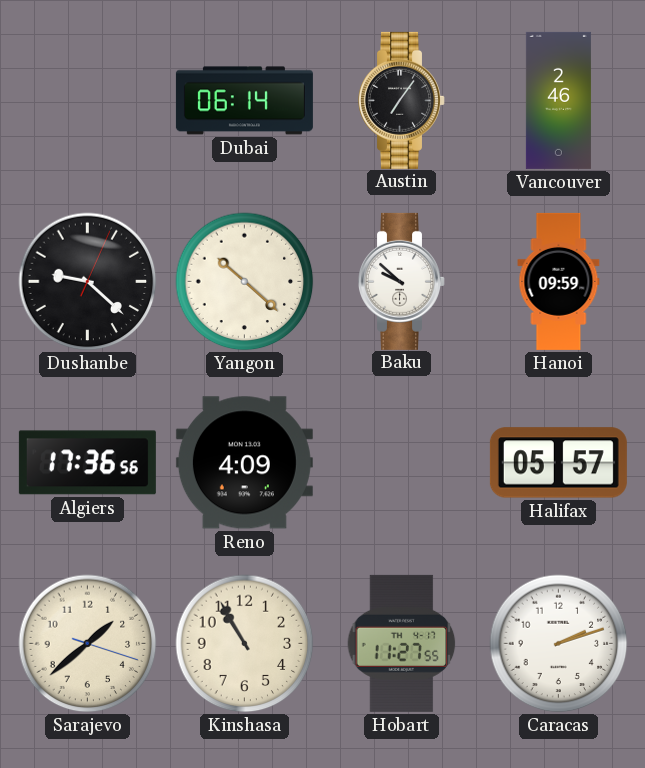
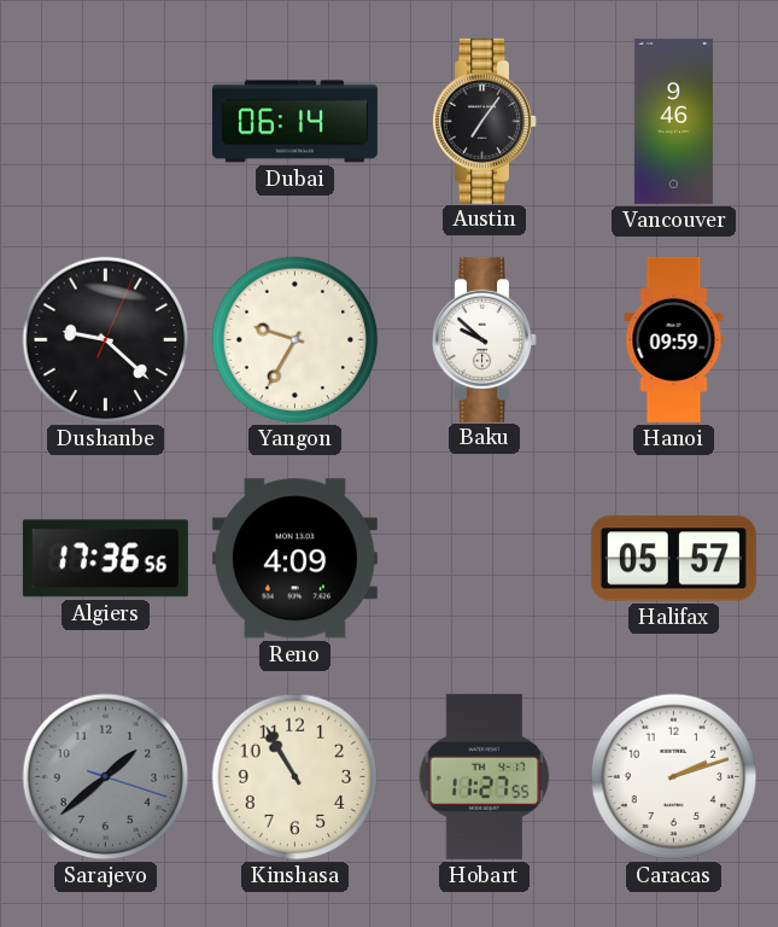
Vancouver: 2:46 -> 9:46 (673, 121)
Yangon: 10:22 -> 9:35 (296, 340)
Sarajevo dial: cream -> grey (106, 777)
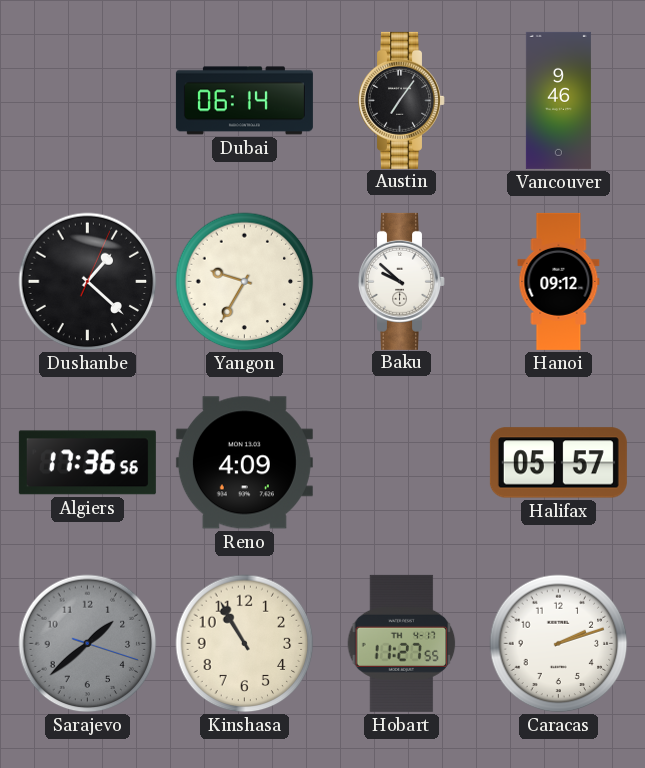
Dushanbe: 9:22 -> 1:22 (88, 282)
Hanoi: 09:59 -> 09:12 (559, 281)
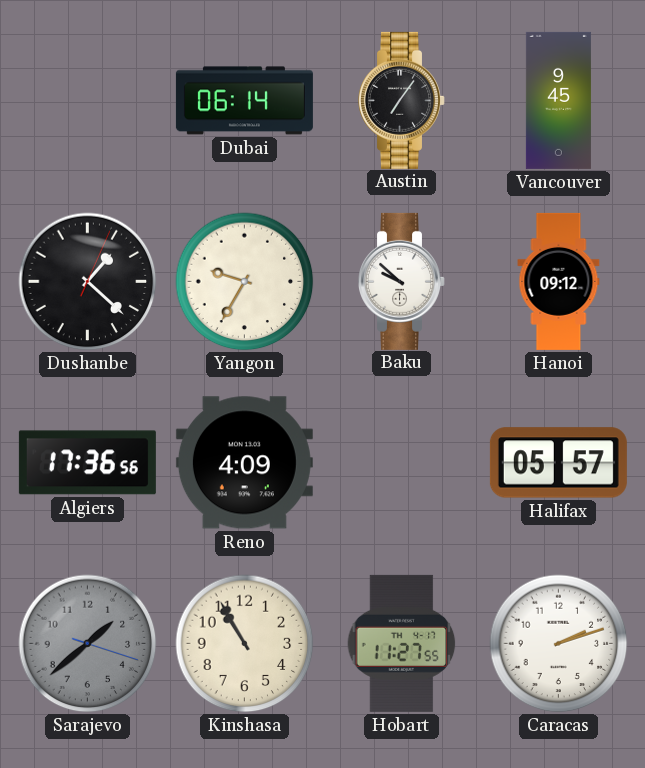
Vancouver: 9:46 -> 9:45 (558, 100)
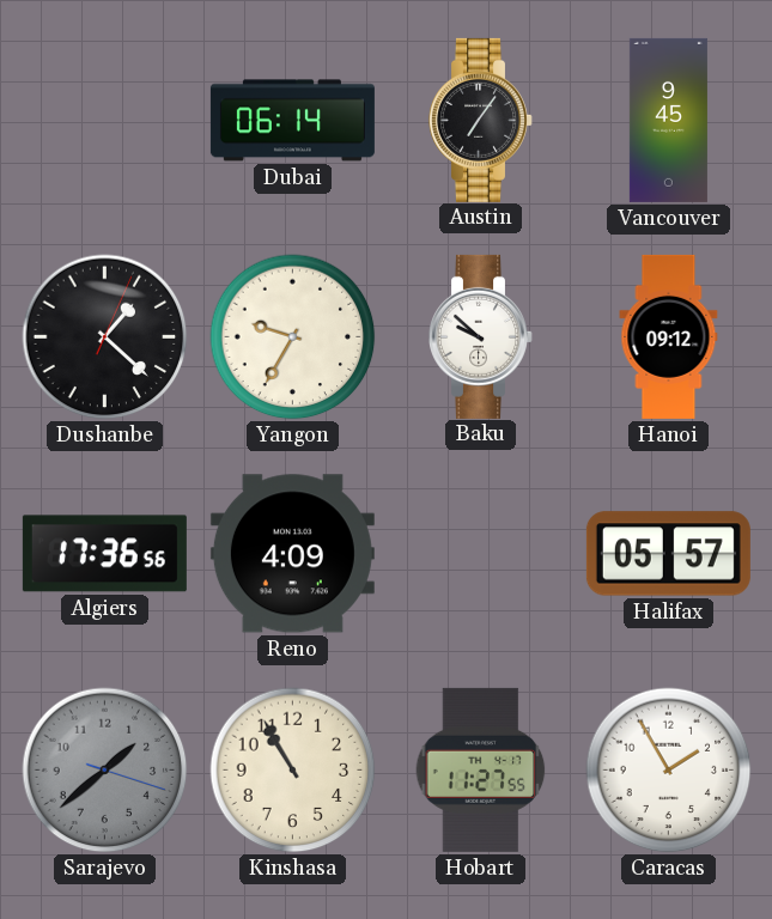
Caracas: 2:12 -> 1:55 (669, 771)
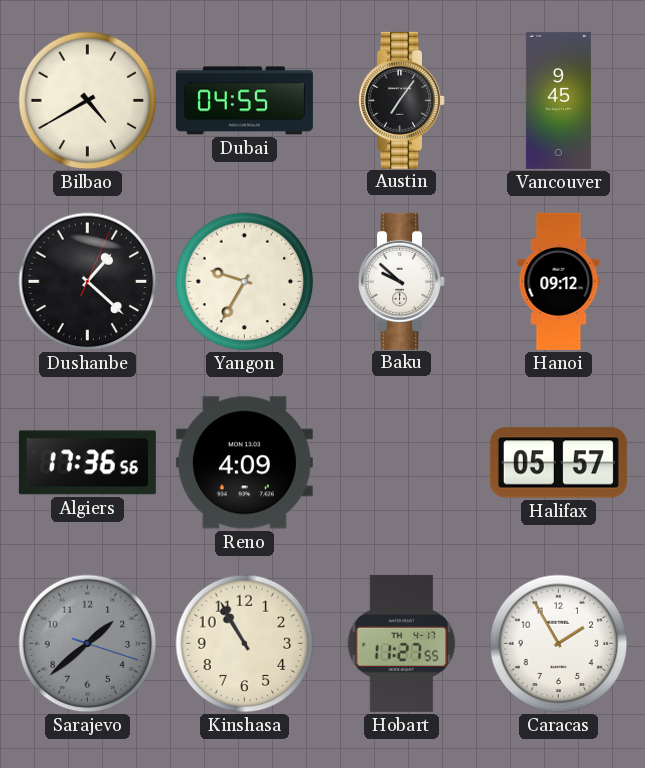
Bilbao: none -> 4:40 (88, 101)
Dubai: 06:14 -> 04:55 (244, 101)
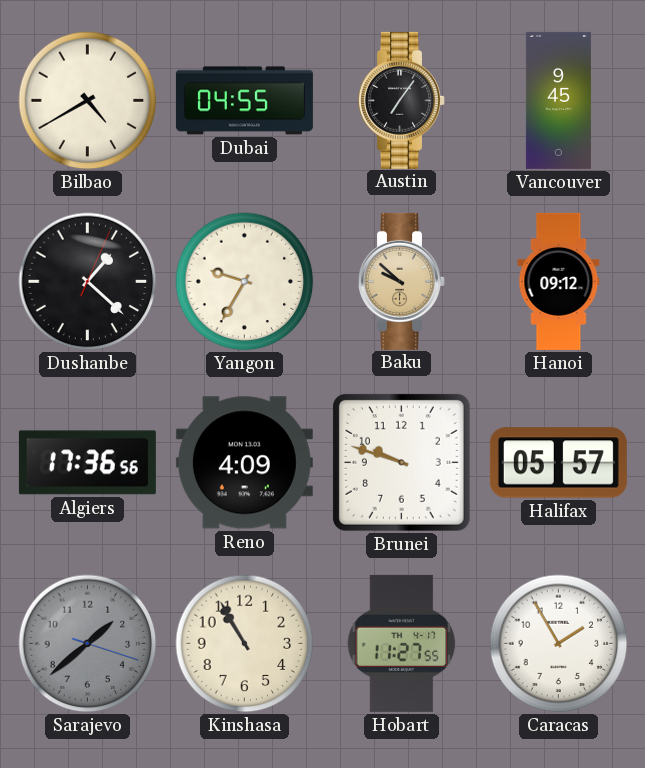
Baku dial: white -> champagne (402, 281)
Brunei: none -> 9:48 (401, 462)
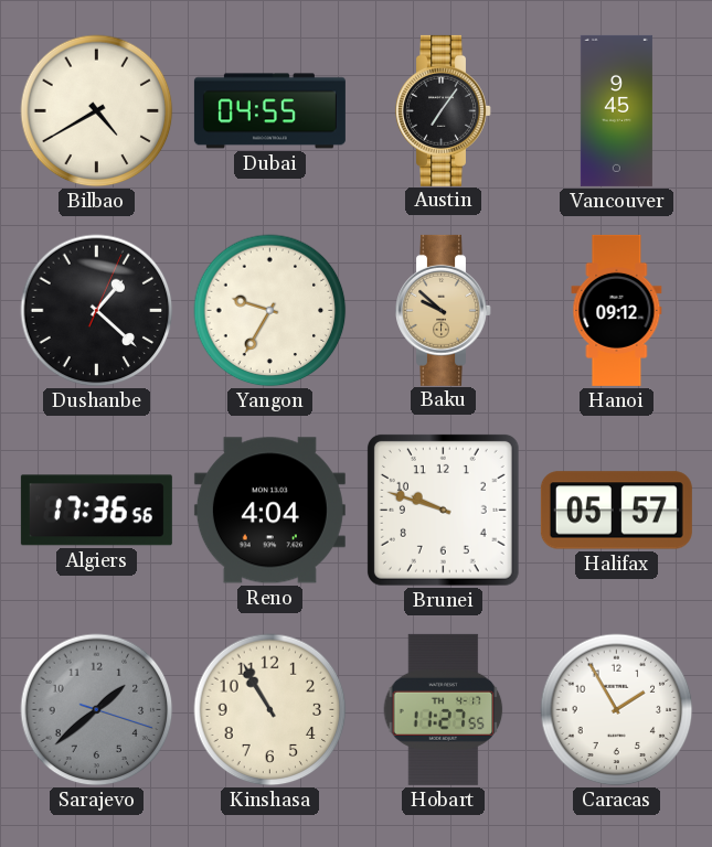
Reno: 4:09 -> 4:04 (269, 511)
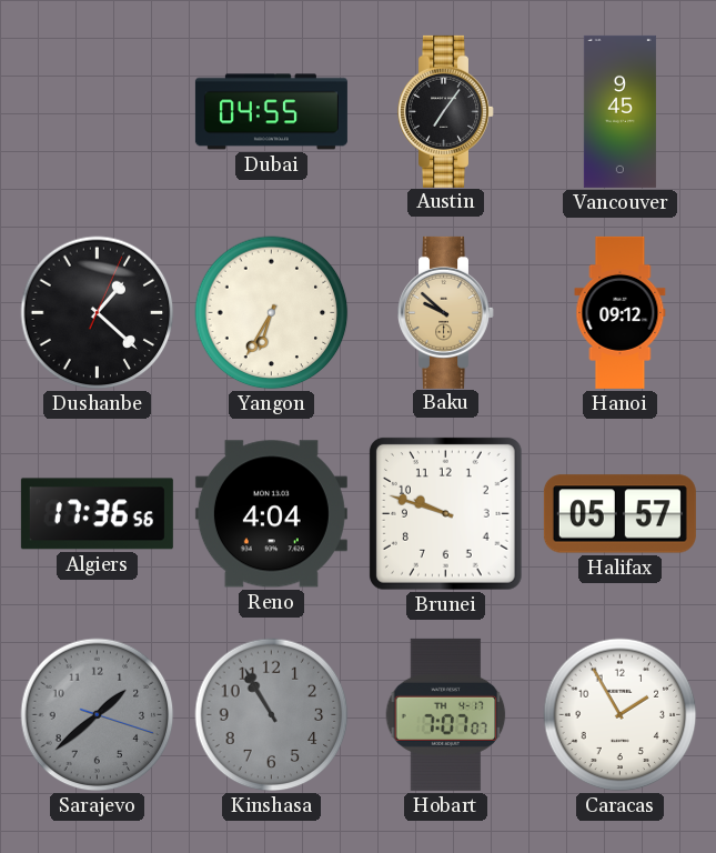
Bilbao: 4:40 -> none (97, 111)
Yangon: 9:35 -> 6:35 (272, 313)
Kinshasa dial: cream -> grey (272, 715)
Hobart: 11:27 -> 7:07 (446, 714)
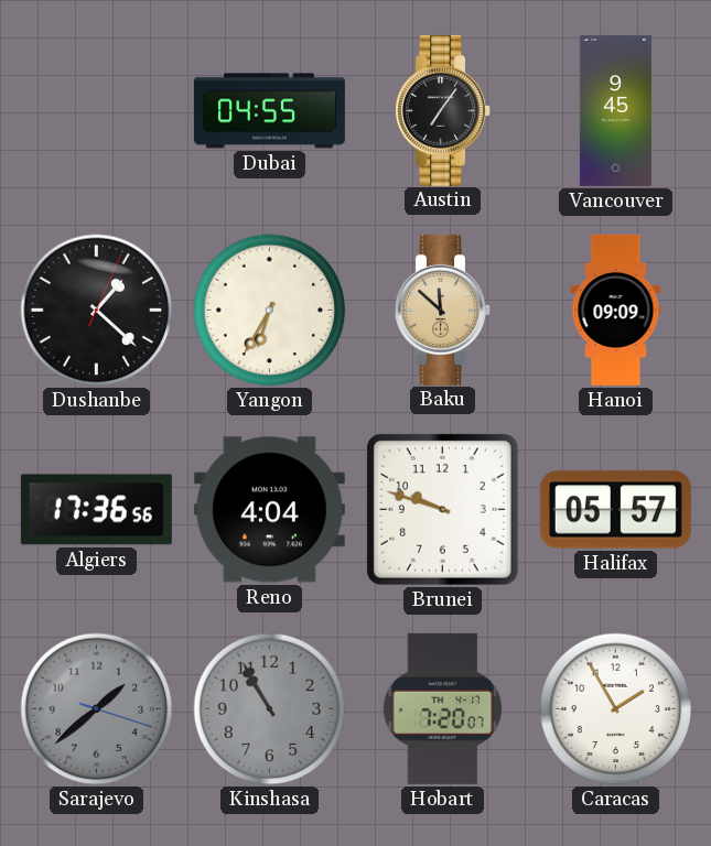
Baku: 9:52 -> 11:52 (443, 310)
Hanoi: 09:12 -> 09:09 (616, 310)
Hobart: 7:07 -> 7:20 (443, 708)
